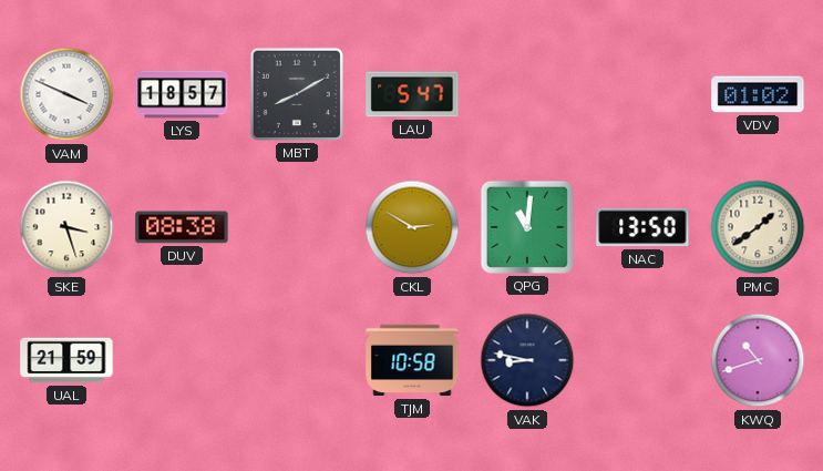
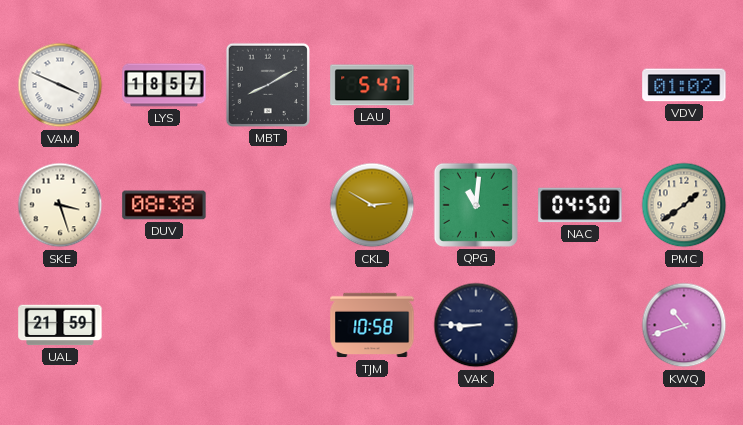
NAC: 13:50 -> 04:50 (580, 205)
VAK: 8:47 -> 8:45 (476, 325)
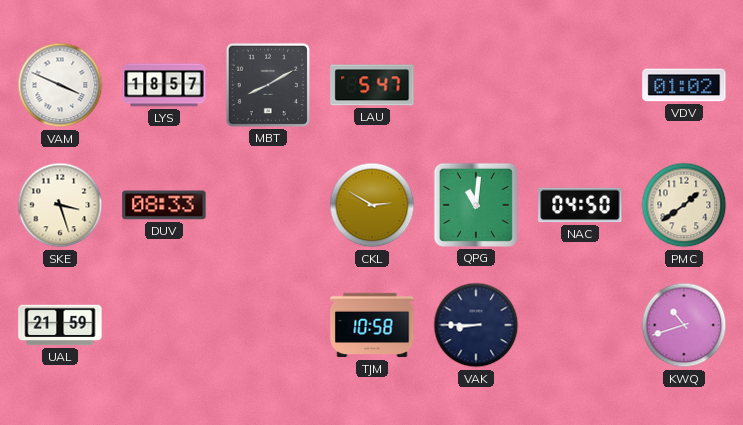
DUV: 08:38 -> 08:33 (164, 205)
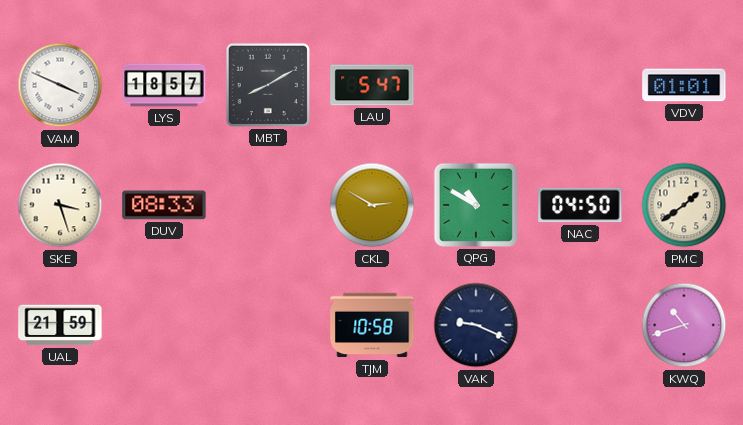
VDV: 01:02 -> 01:01 (684, 85)
QPG: 11:01 -> 10:50 (476, 205)
VAK: 8:45 -> 9:19 (476, 325)
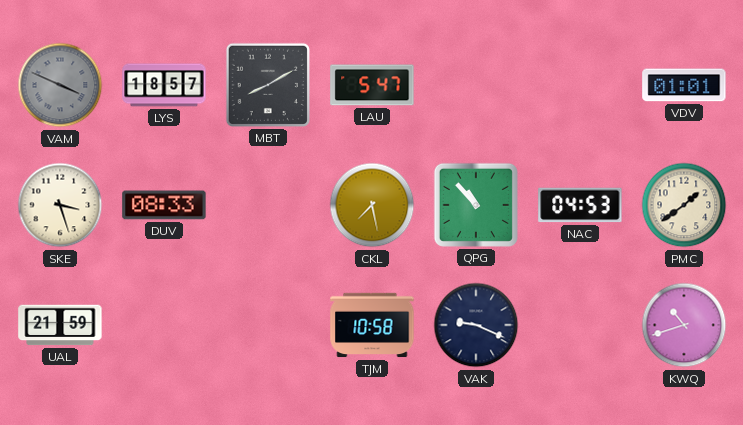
VAM dial: white -> grey (60, 85)
CKL: 2:50 -> 7:28 (372, 205)
QPG: 10:50 -> 10:53 (476, 205)
NAC: 04:50 -> 04:53 (580, 205)
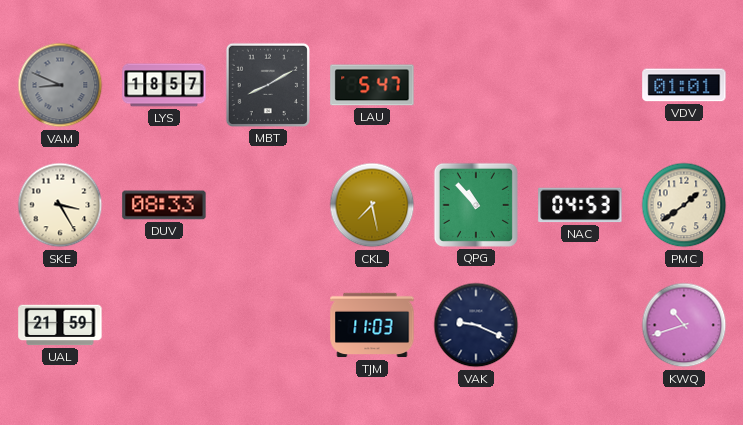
VAM: 3:49 -> 8:49 (60, 85)
SKE: 3:27 -> 3:25 (60, 205)
TJM: 10:58 -> 11:03 (372, 325)
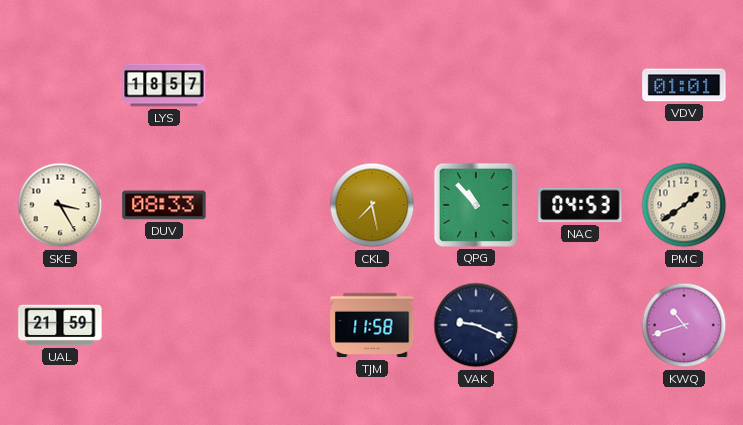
VAM: 8:49 -> none (60, 85)
MBT: 8:10 -> none (268, 85)
LAU: 5:47 -> none (372, 85)
TJM: 11:03 -> 11:58 (372, 325)
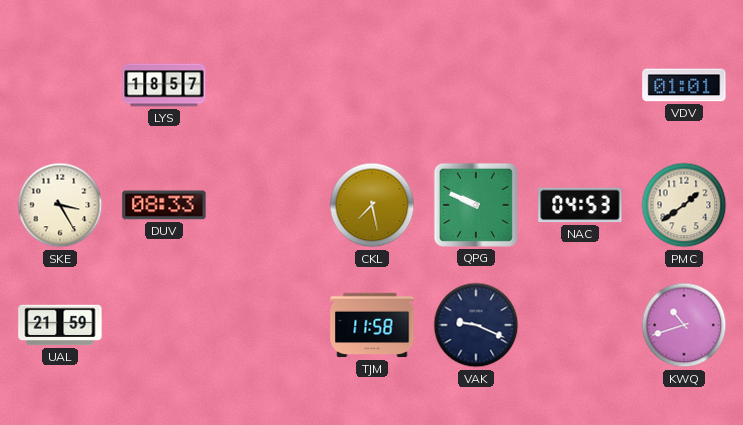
QPG: 10:53 -> 9:49 (476, 205)
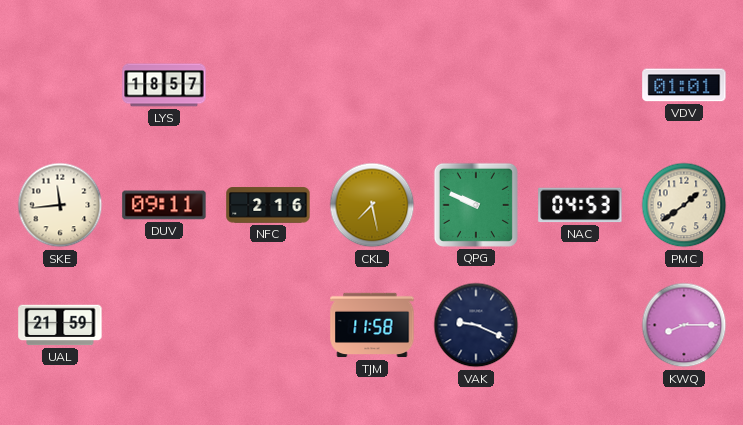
SKE: 3:25 -> 11:44 (60, 205)
DUV: 08:33 -> 09:11 (164, 205)
NFC: none -> 2:16 (268, 205)
KWQ: 10:42 -> 8:15 (684, 325)
